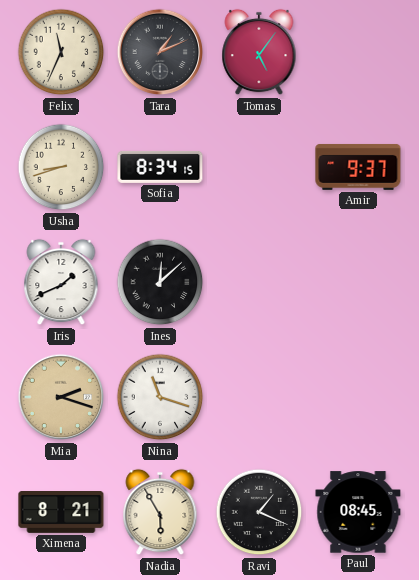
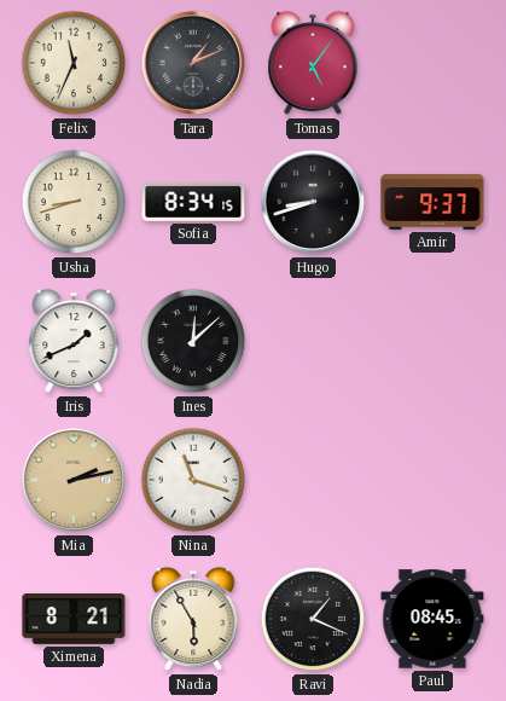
Hugo: none -> 8:42 (313, 202)
Mia: 2:18 -> 2:13 (74, 480)
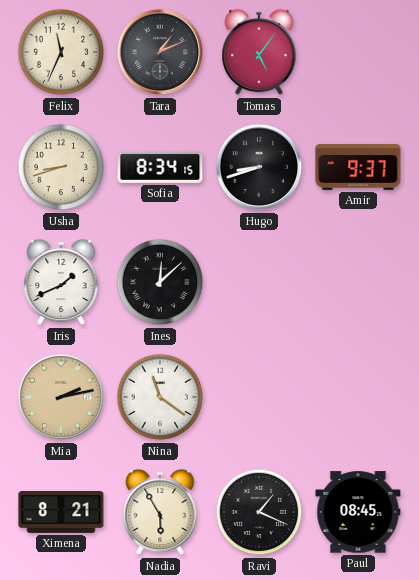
Nina: 11:18 -> 11:21 (160, 397)
